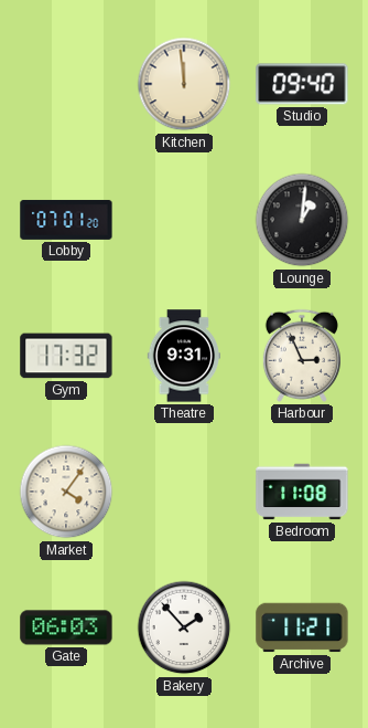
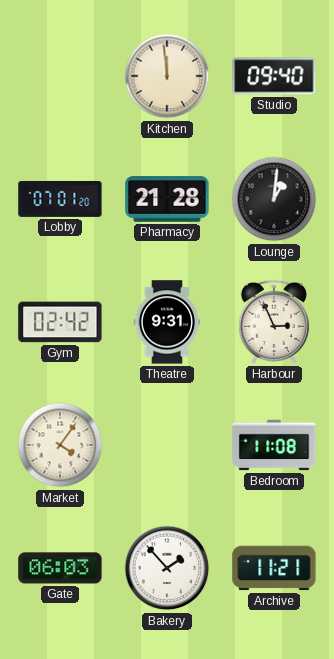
Pharmacy: none -> 21:28 (167, 199)
Gym: 17:32 -> 02:42 (60, 322)
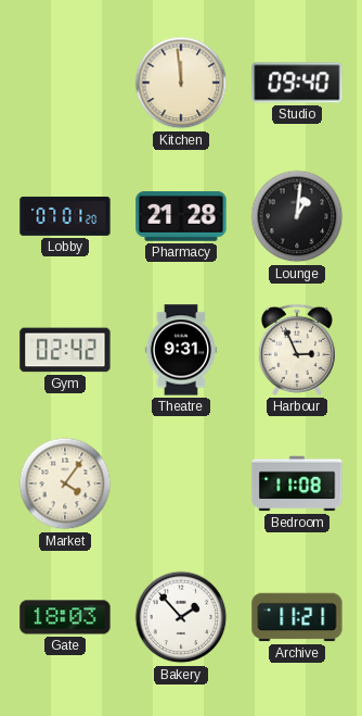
Gate: 06:03 -> 18:03 (65, 617)
